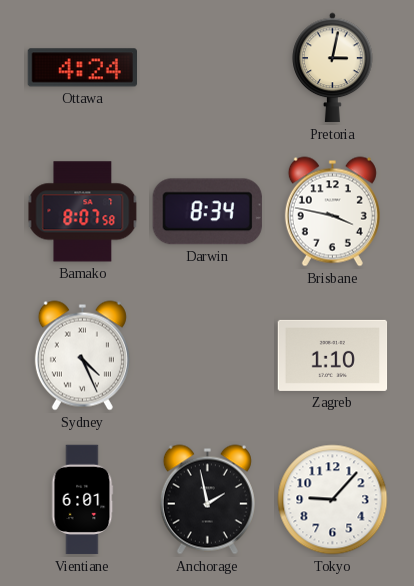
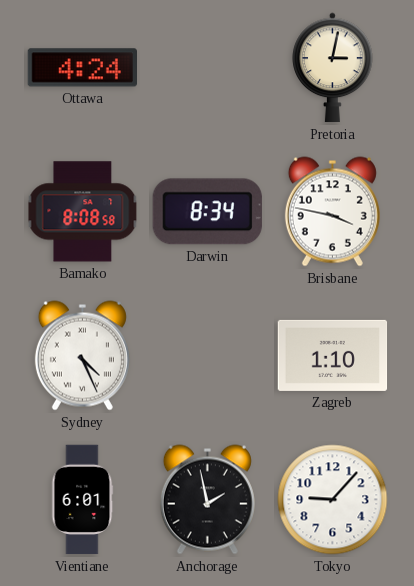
Bamako: 8:07 -> 8:08 (83, 212)
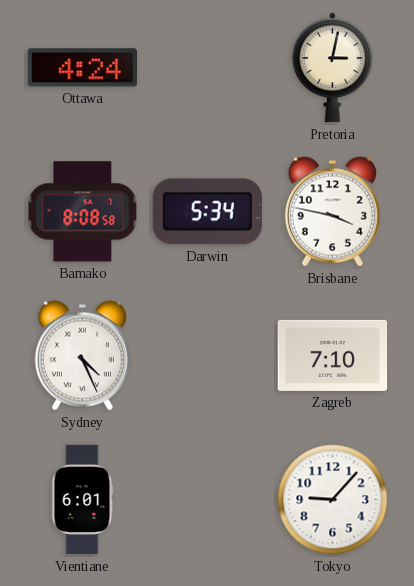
Darwin: 8:34 -> 5:34 (207, 212)
Zagreb: 1:10 -> 7:10 (333, 355)
Anchorage: 1:58 -> none (207, 500)
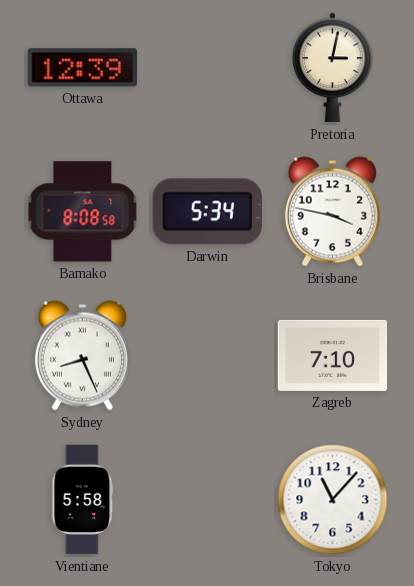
Ottawa: 4:24 -> 12:39 (82, 68)
Sydney: 4:26 -> 8:26 (82, 356)
Vientiane: 6:01 -> 5:58 (83, 500)
Tokyo: 9:07 -> 11:07 (333, 500)
